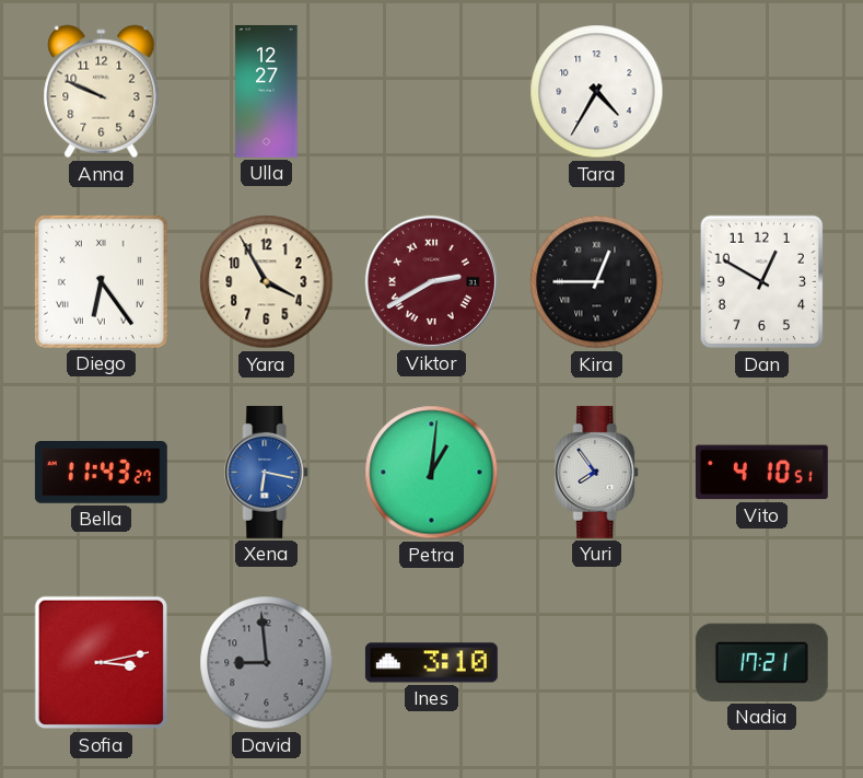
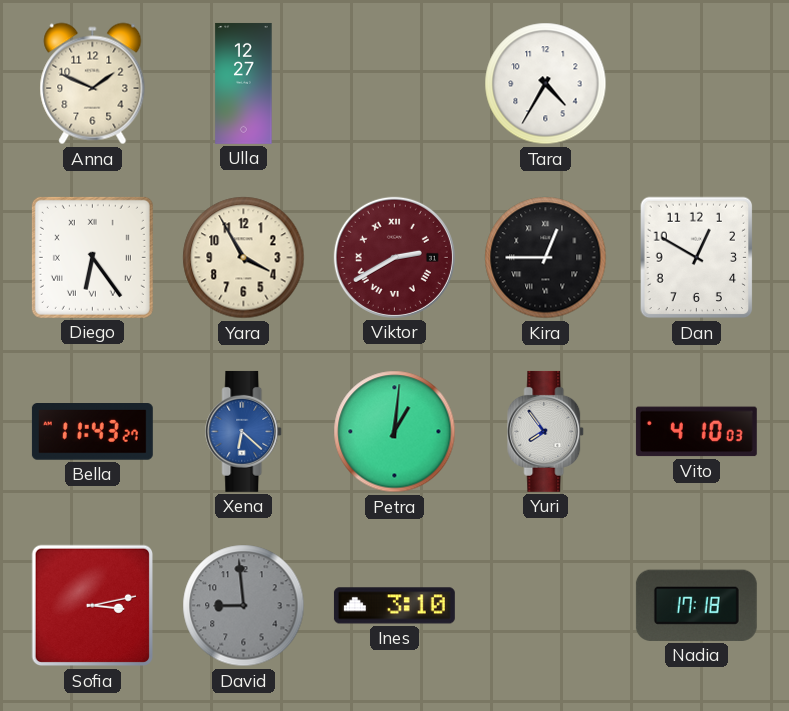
Anna: 9:49 -> 1:49 (93, 84)
Xena: 6:17 -> 6:22 (244, 431)
Vito: 4:10:51 -> 4:10:03 (696, 432)
Nadia: 17:21 -> 17:18 (696, 605)
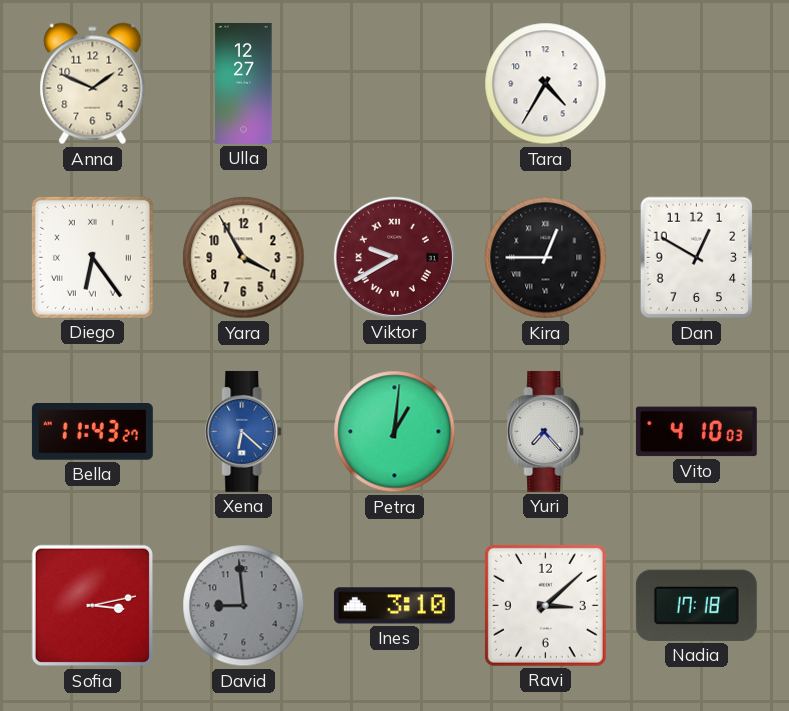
Viktor: 2:40 -> 9:40 (394, 257)
Yuri: 7:54 -> 7:23 (546, 431)
Ravi: none -> 3:08 (545, 605)
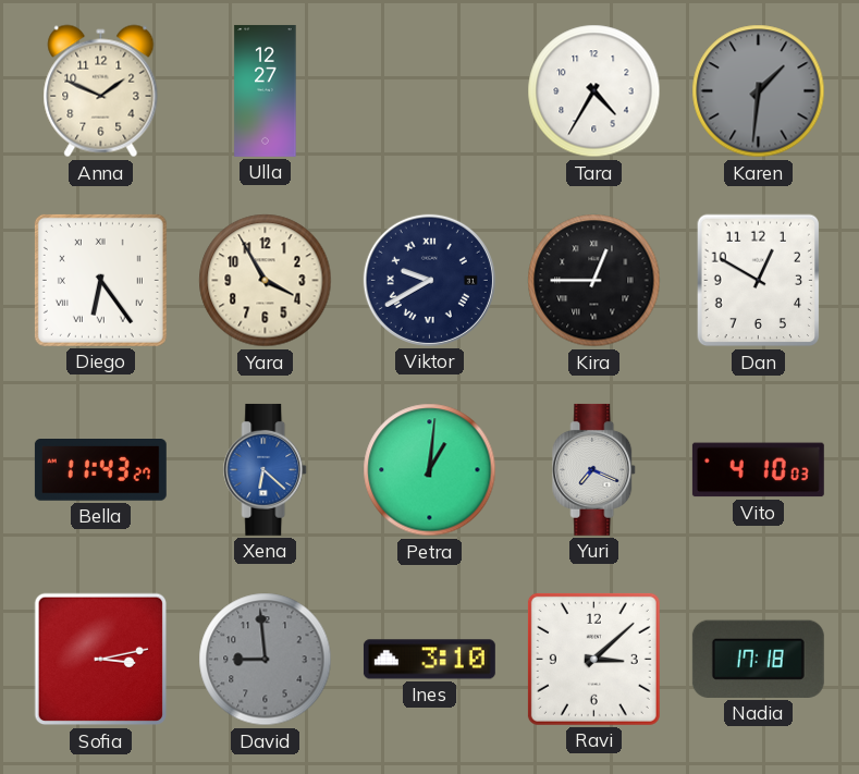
Karen: none -> 1:31 (759, 91)
Viktor dial: burgundy -> navy (429, 280)
Yuri: 7:23 -> 7:19 (594, 469)
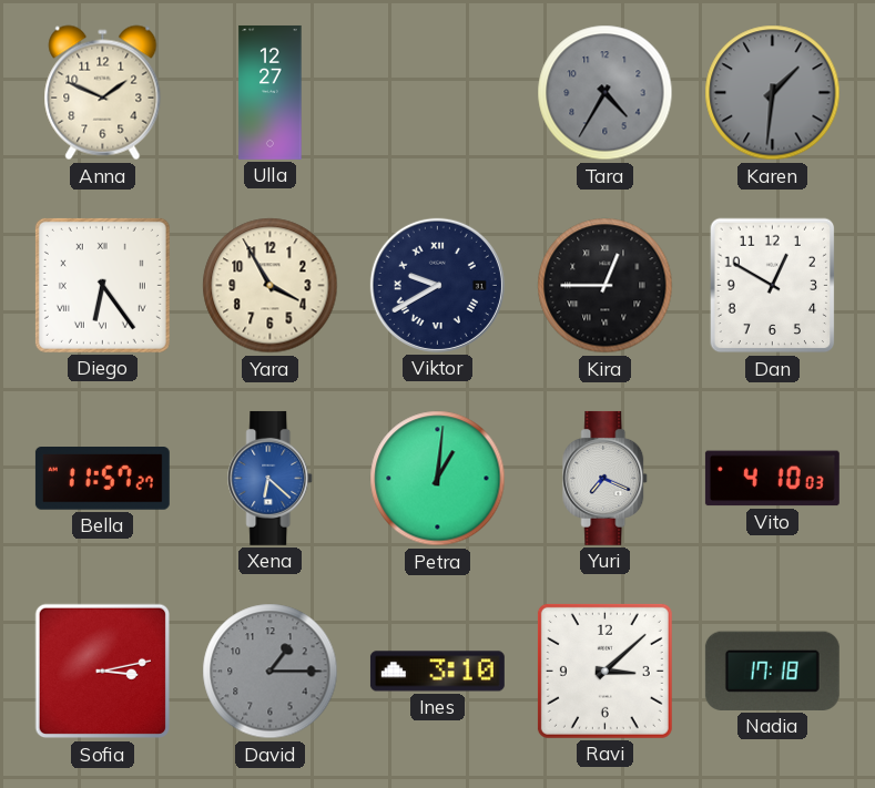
Tara dial: white -> grey (606, 93)
Bella: 11:43 -> 11:57 (102, 479)
David: 8:59 -> 1:15 (271, 672)
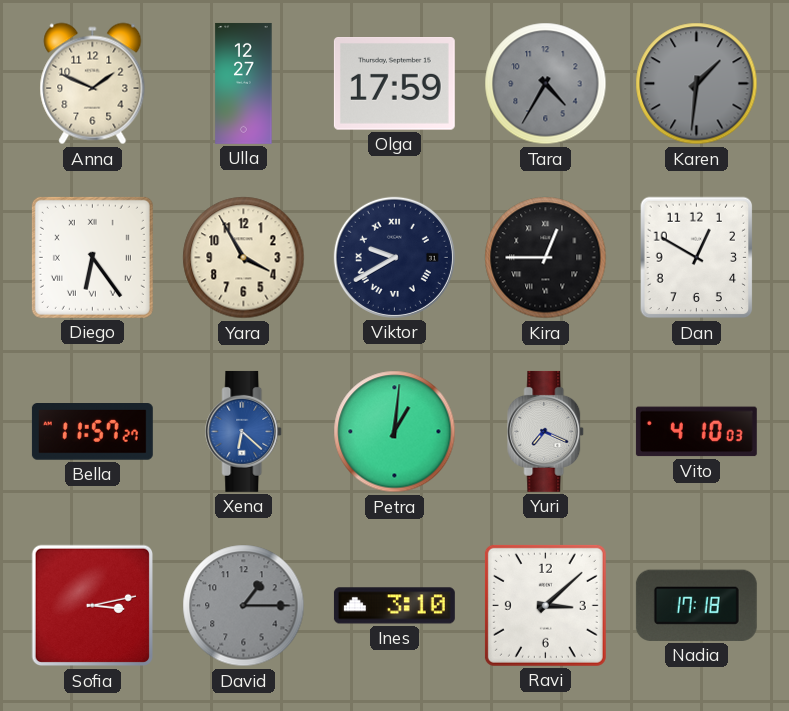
Olga: none -> 17:59 (394, 84)
